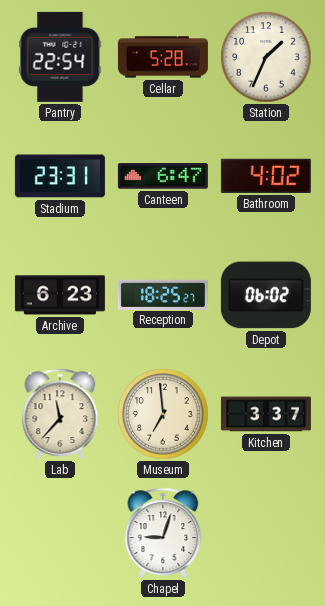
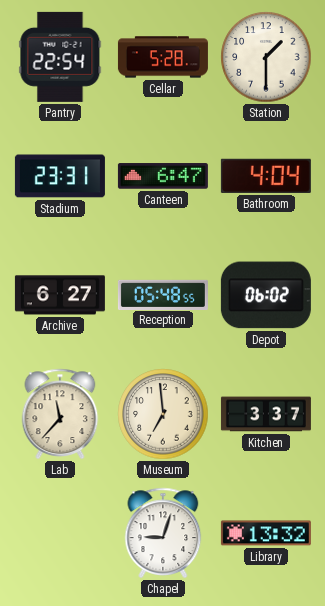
Station: 1:34 -> 1:30 (266, 57)
Bathroom: 4:02 -> 4:04 (266, 176)
Archive: 6:23 -> 6:27 (60, 295)
Reception: 18:25 -> 05:48 (163, 294)
Library: none -> 13:32 (266, 533)
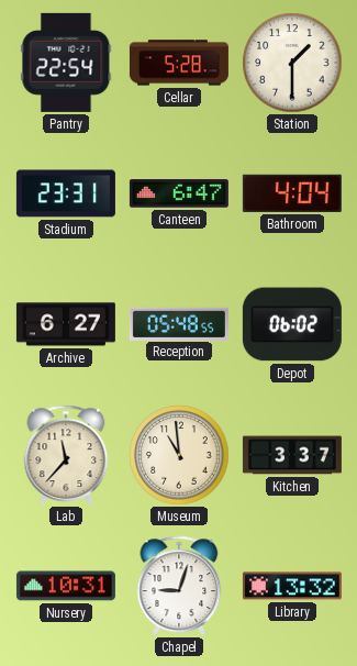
Museum: 6:59 -> 10:59 (179, 455)
Nursery: none -> 10:31 (66, 586)
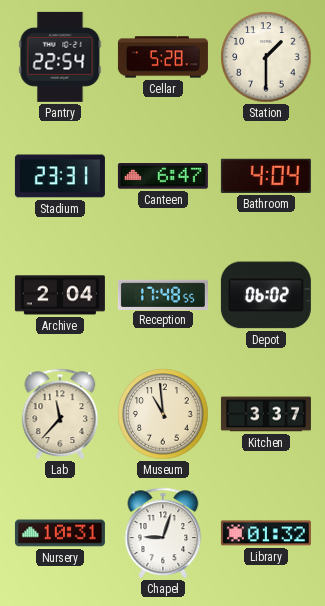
Archive: 6:27 -> 2:04 (60, 295)
Reception: 05:48 -> 17:48 (163, 294)
Library: 13:32 -> 01:32 (266, 533)
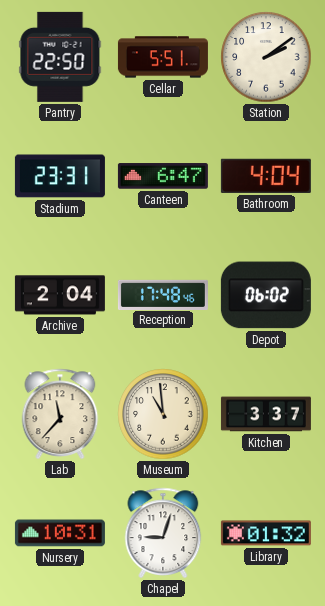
Pantry: 22:54 -> 22:50 (60, 57)
Cellar: 5:28 -> 5:51 (163, 57)
Station: 1:30 -> 2:09 (266, 57)
Reception: 17:48:55 -> 17:48:46 (163, 294)
